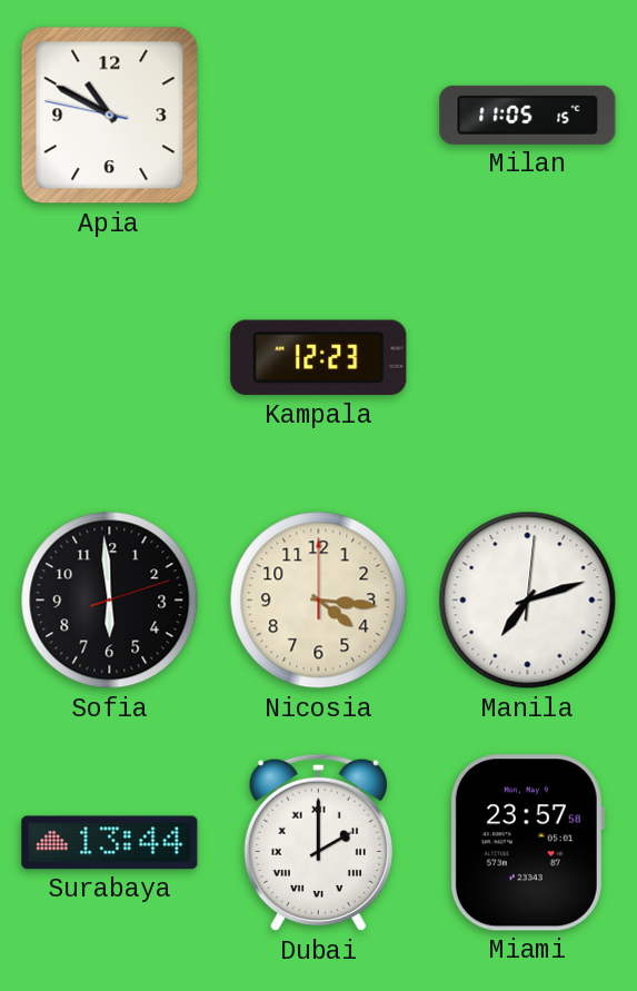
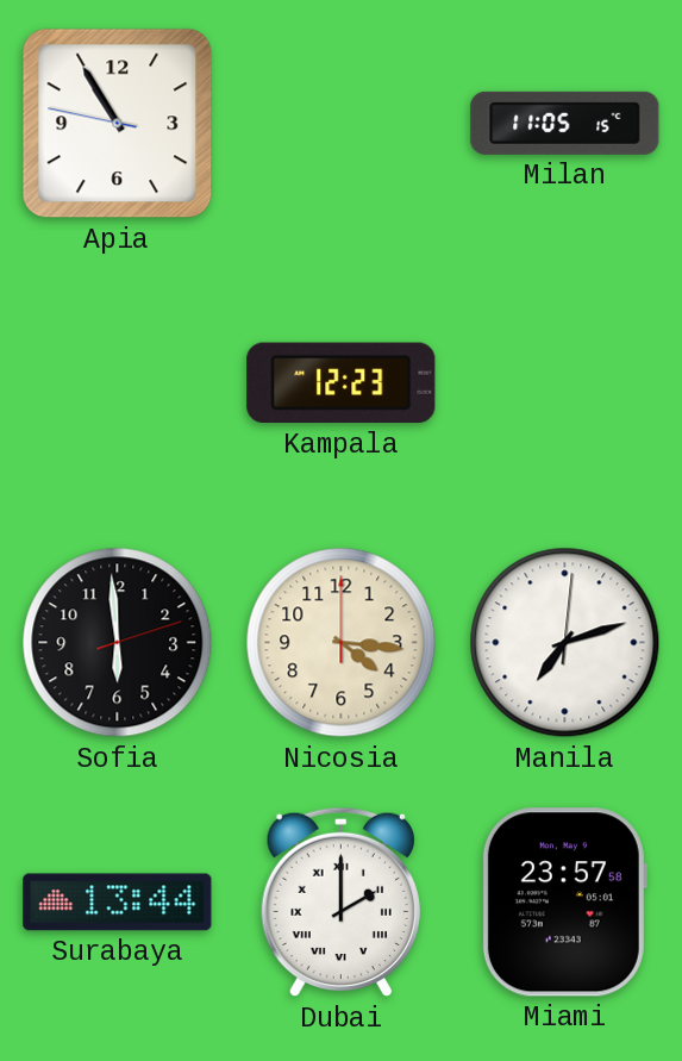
Apia: 10:49 -> 10:54 (118, 124)
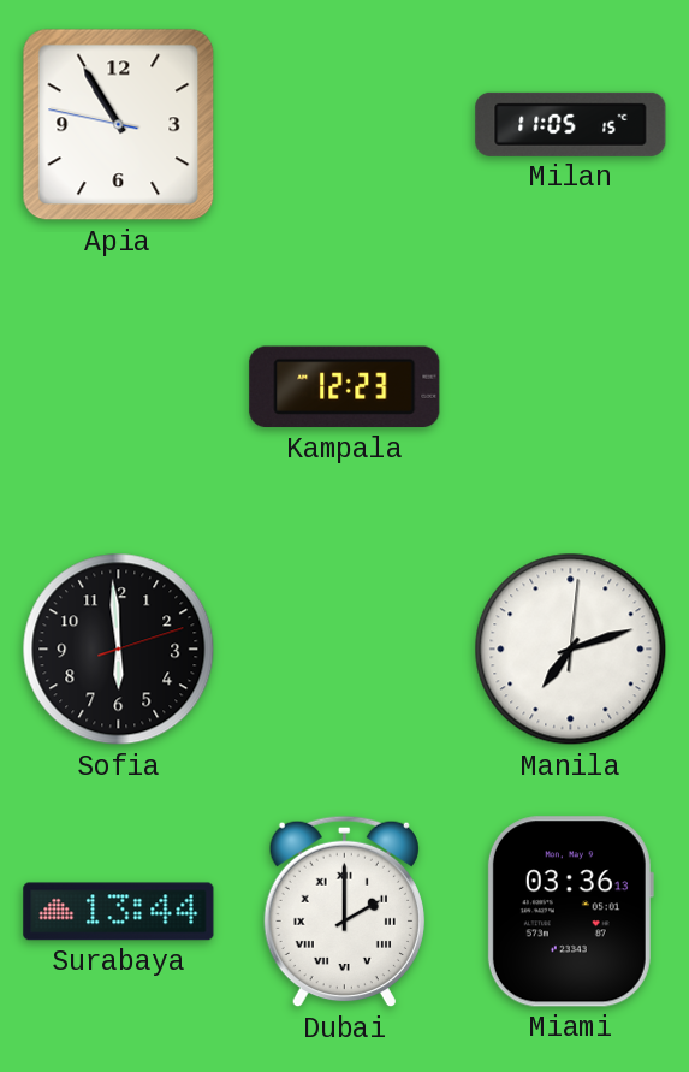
Nicosia: 4:16 -> none (342, 643)
Miami: 23:57 -> 03:36 (570, 912)
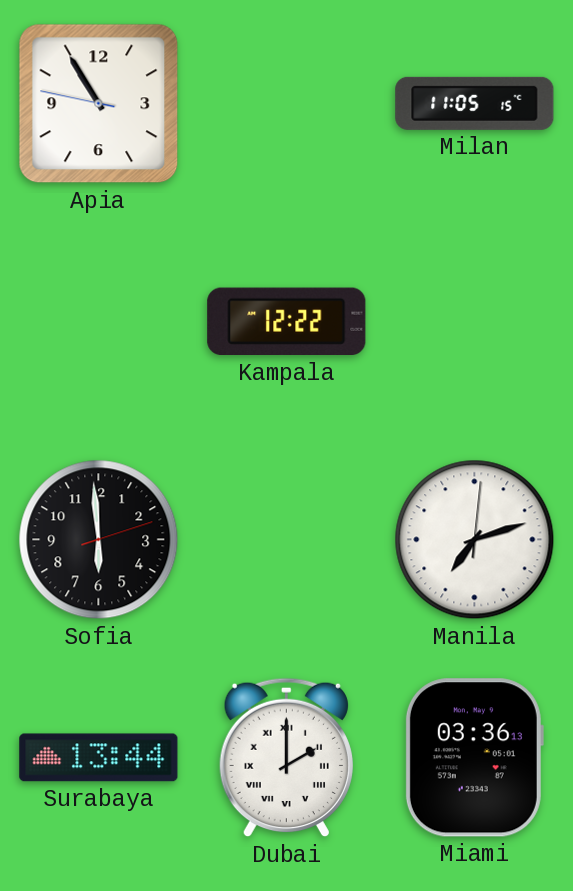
Kampala: 12:23 -> 12:22 (287, 322)
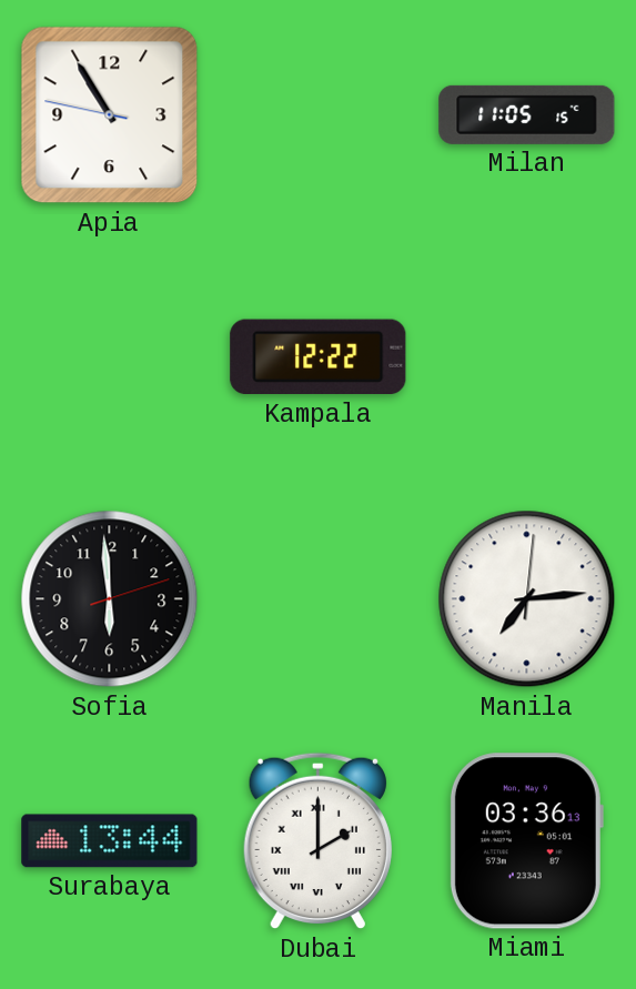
Manila: 7:12 -> 7:14 (527, 599)
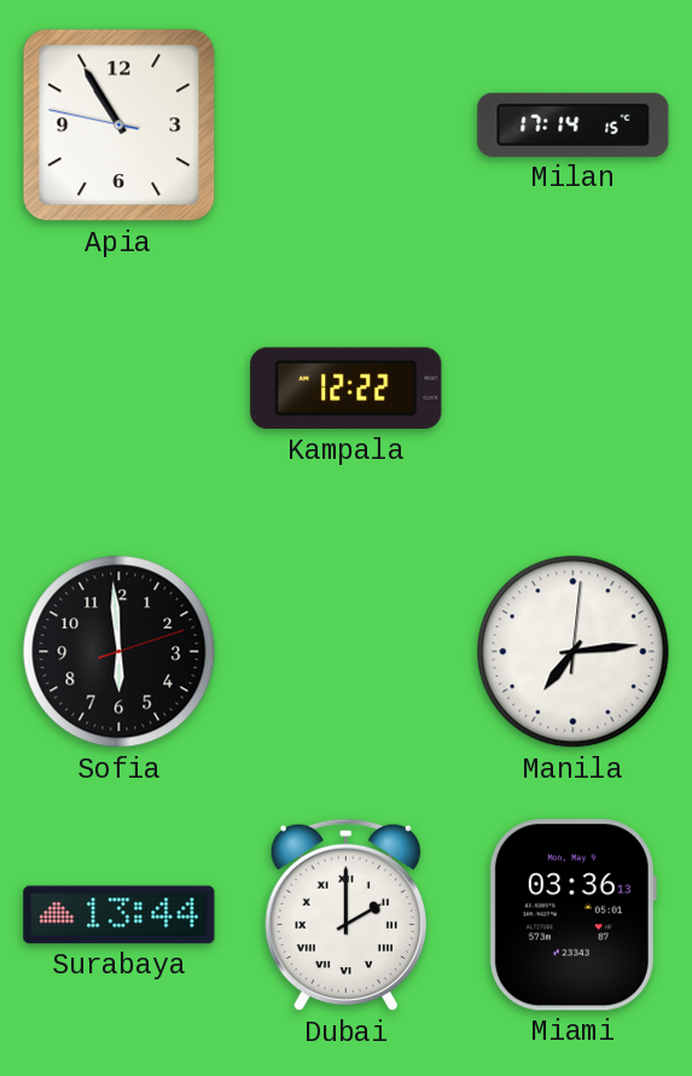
Milan: 11:05 -> 17:14 (574, 124)
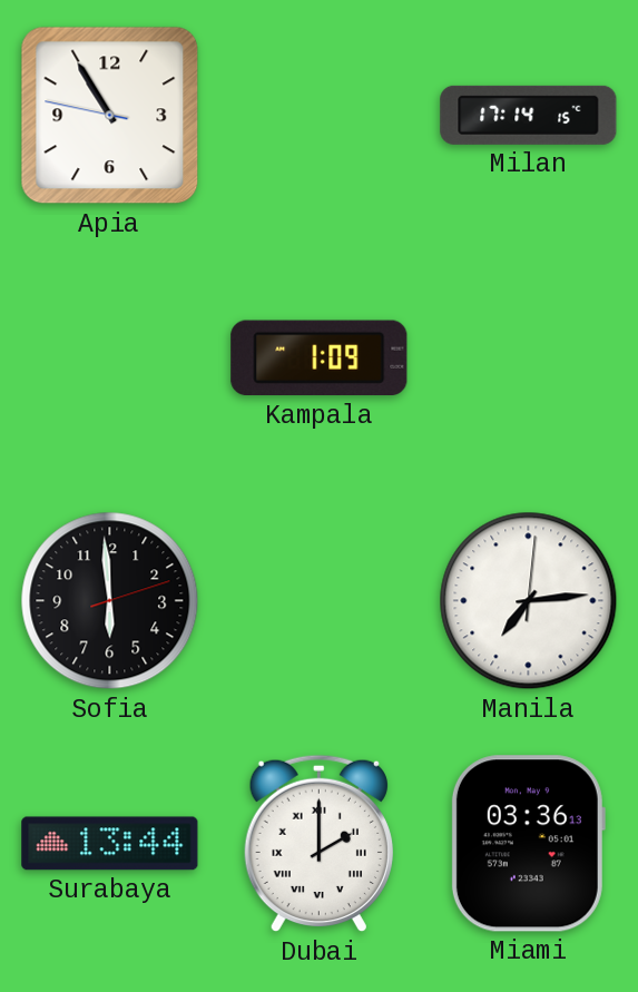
Kampala: 12:22 -> 1:09 (320, 359)
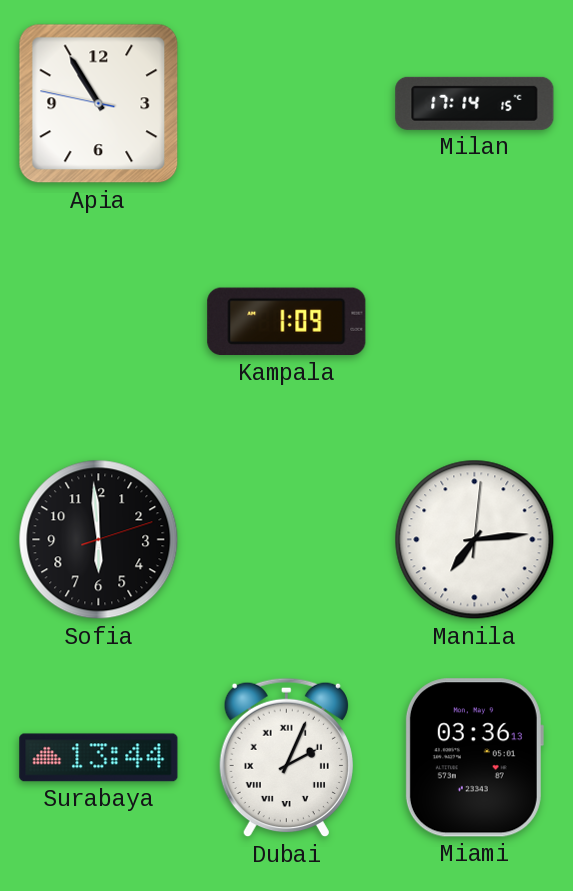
Dubai: 2:00 -> 2:04 (286, 758)
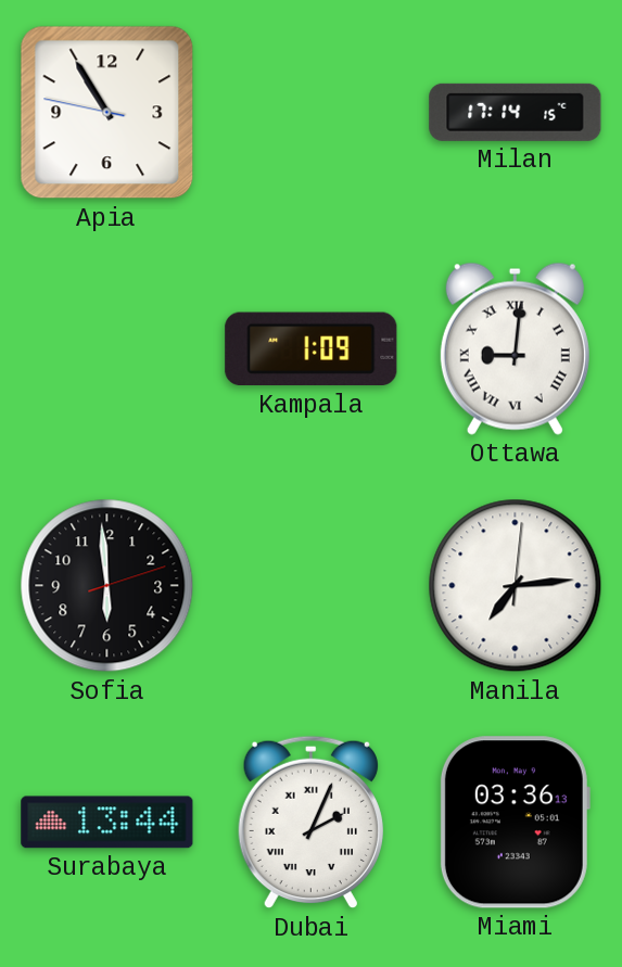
Ottawa: none -> 9:01 (515, 348)
